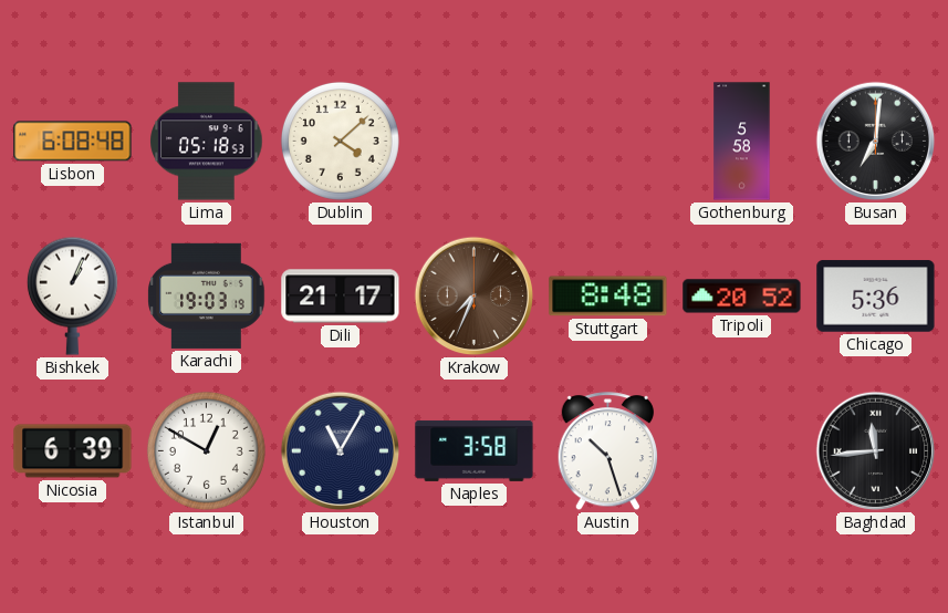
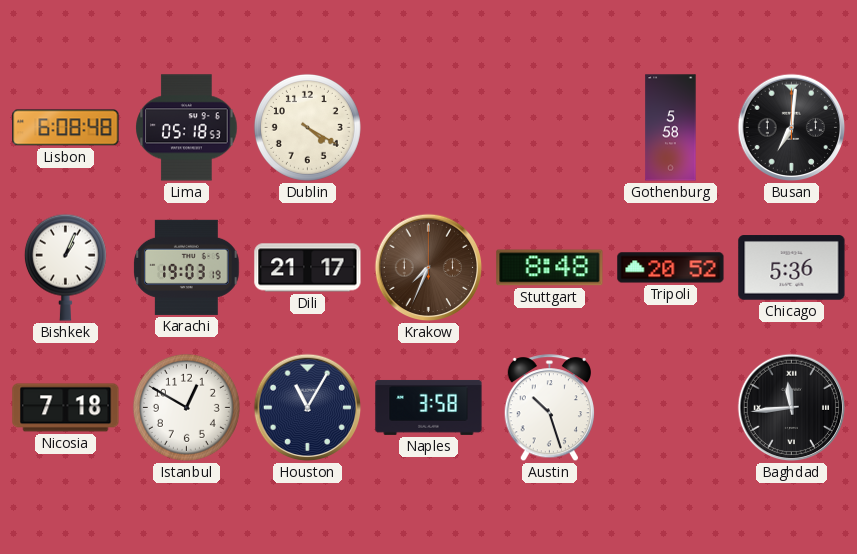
Dublin: 4:08 -> 4:20 (307, 127)
Nicosia: 6:39 -> 7:18 (66, 408)
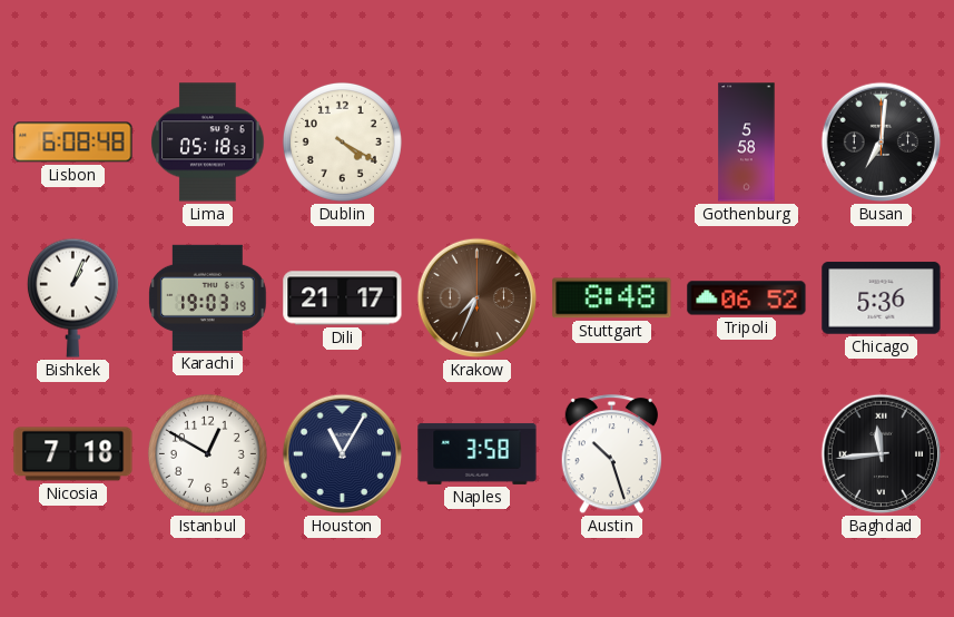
Tripoli: 20:52 -> 06:52 (747, 298)
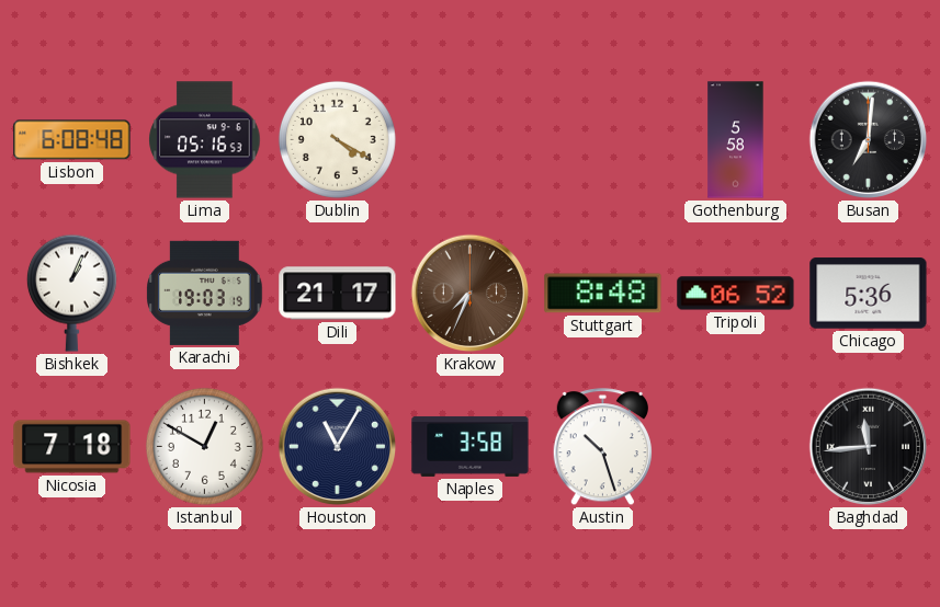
Lima: 05:18 -> 05:16 (205, 140)
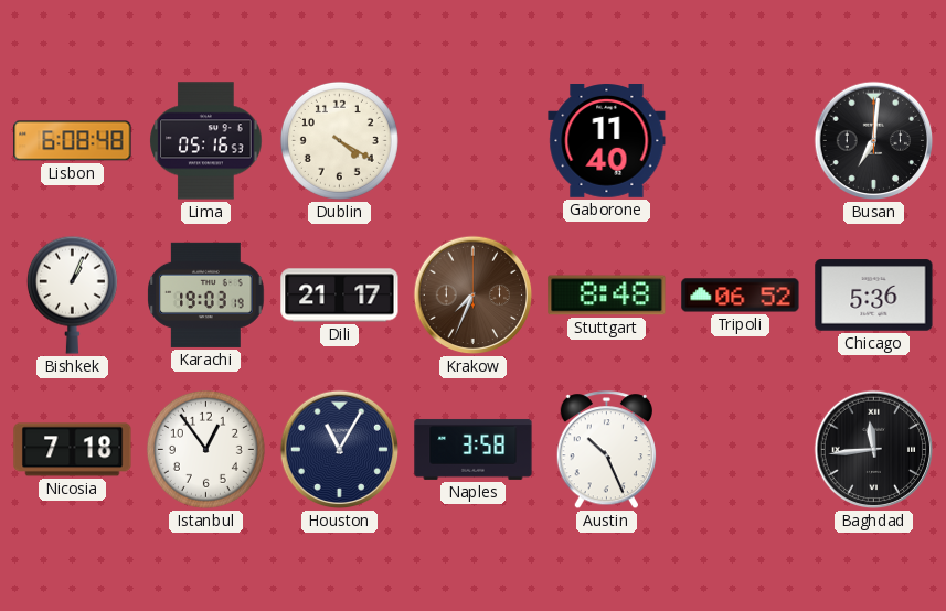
Gaborone: none -> 11:40 (607, 141)
Gothenburg: 5:58 -> none (736, 140)
Istanbul: 12:50 -> 12:54 (205, 449)
Austin: 10:27 -> 10:26 (606, 450)
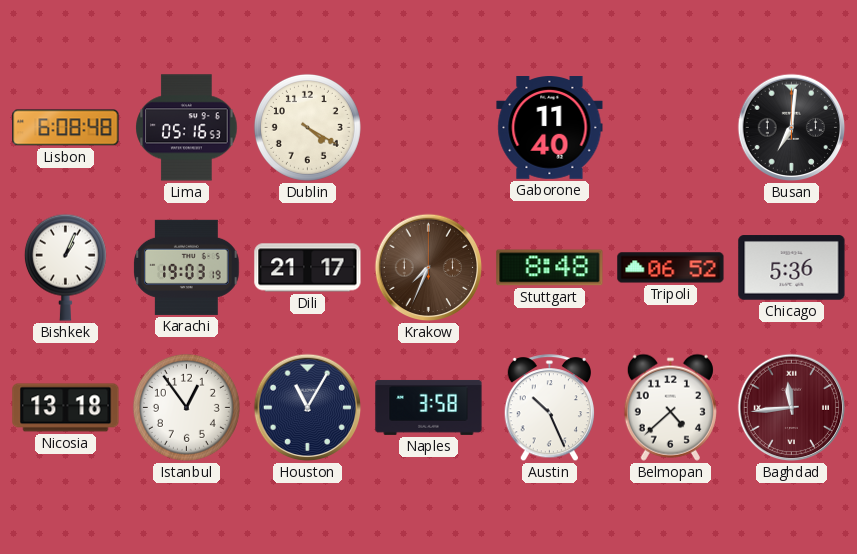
Nicosia: 7:18 -> 13:18 (66, 408)
Belmopan: none -> 4:38 (670, 407)
Baghdad dial: black -> burgundy (792, 408)
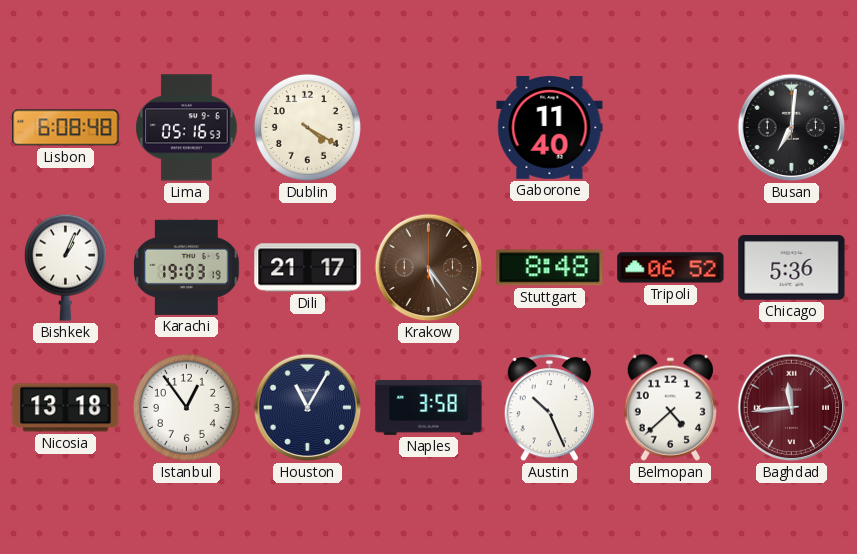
Krakow: 7:34 -> 5:24 (429, 268)
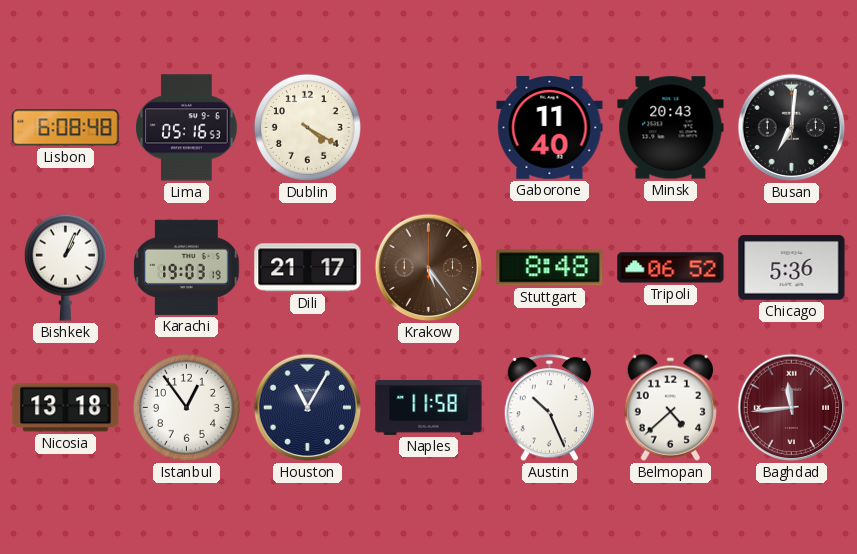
Minsk: none -> 20:43 (671, 128)
Naples: 3:58 -> 11:58 (429, 407)
